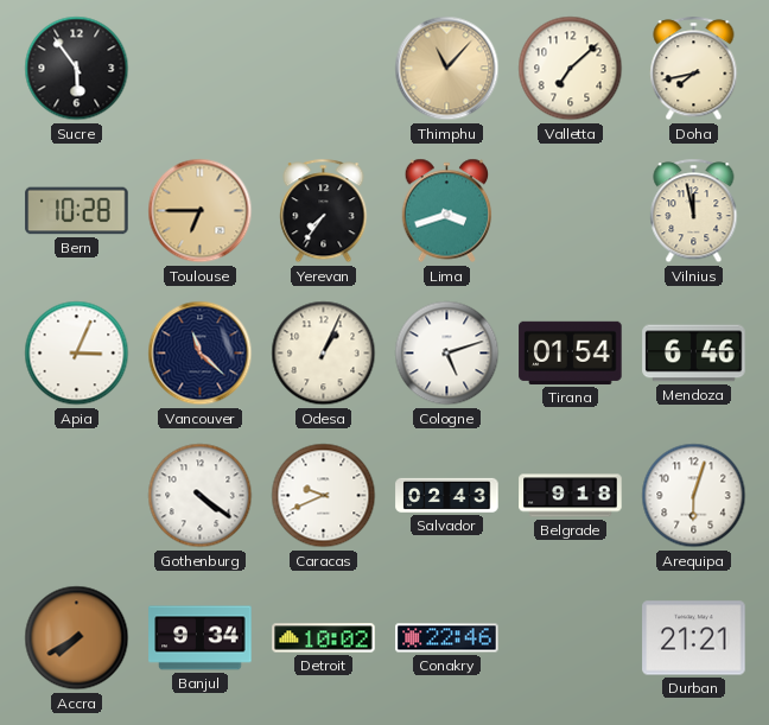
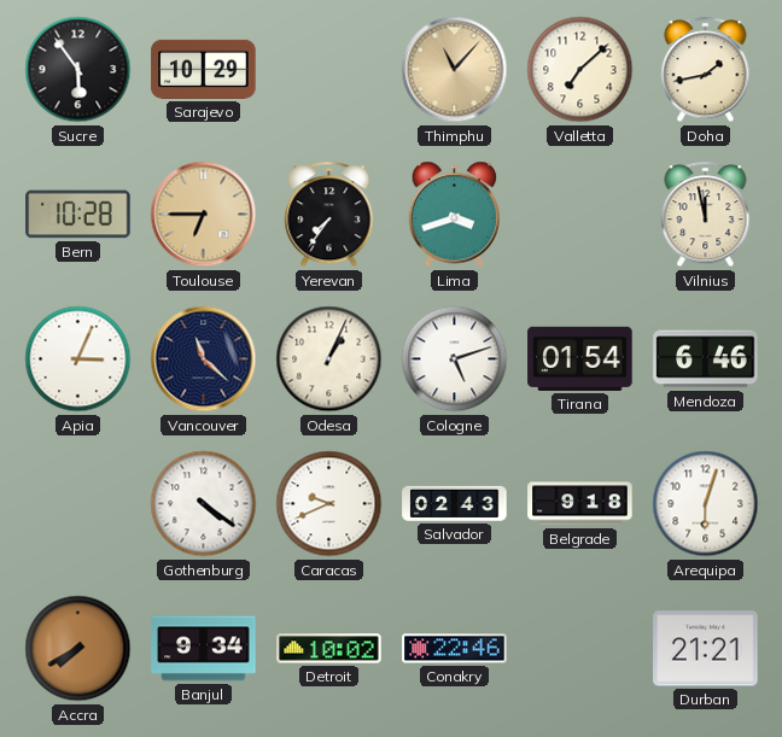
Sarajevo: none -> 10:29 (204, 69)
Doha: 7:43 -> 1:43 (706, 70)
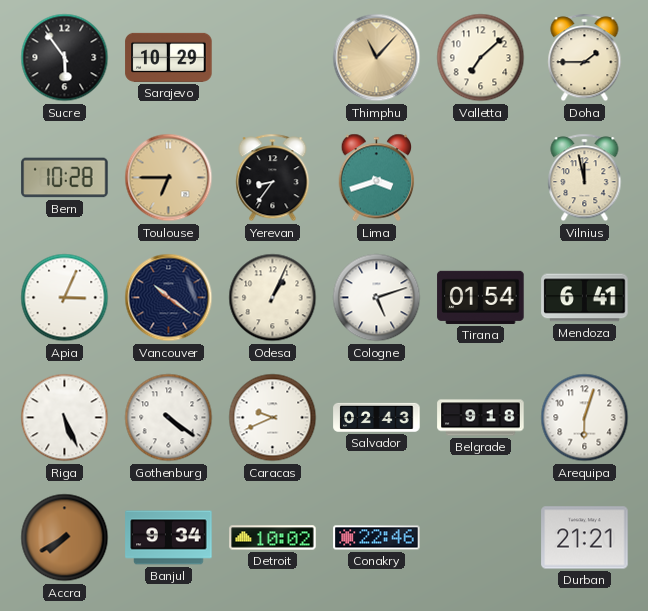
Doha: 1:43 -> 1:45 (585, 58)
Yerevan: 7:36 -> 8:36 (273, 178)
Vancouver: 11:22 -> 10:21 (169, 298)
Mendoza: 6:46 -> 6:41 (585, 298)
Riga: none -> 5:26 (65, 418)
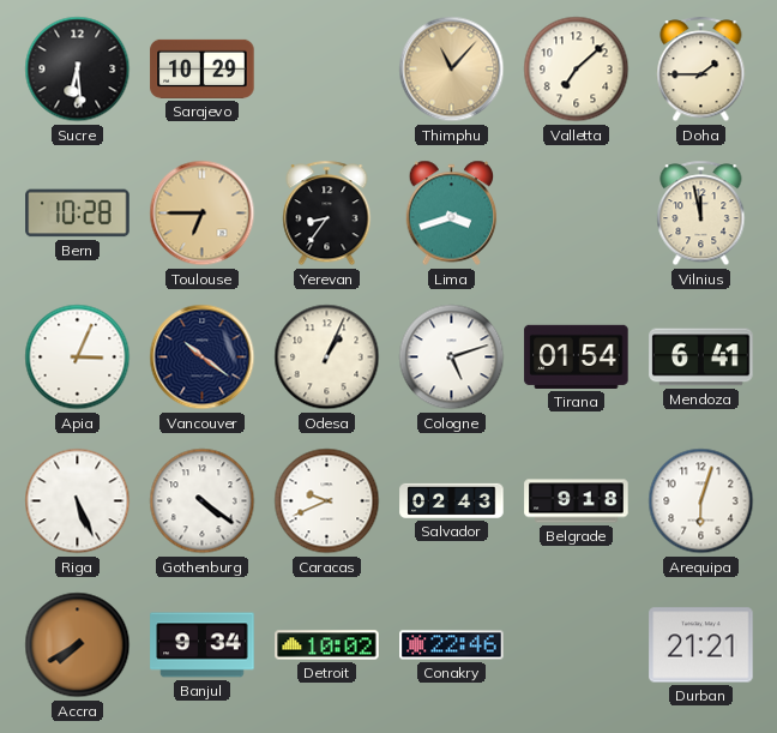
Sucre: 5:54 -> 6:29 (78, 70)
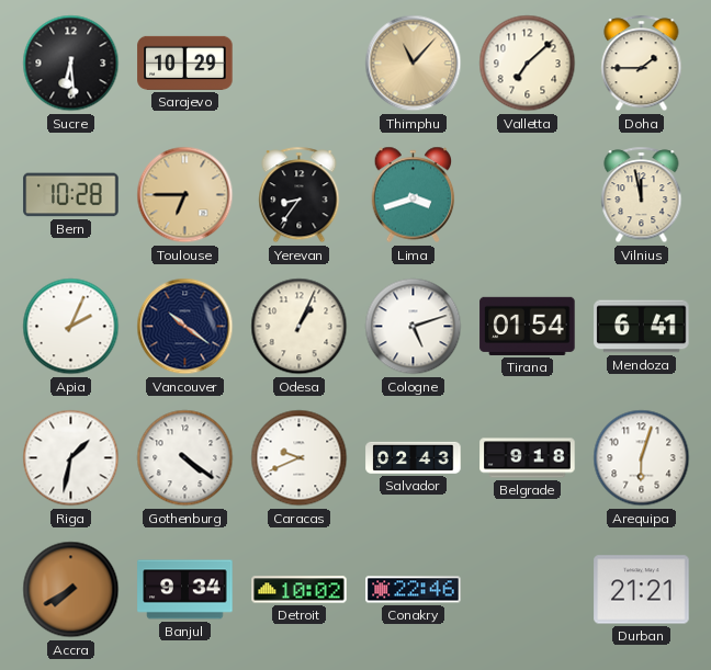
Apia: 3:04 -> 2:04 (71, 327)
Riga: 5:26 -> 1:32 (71, 458)
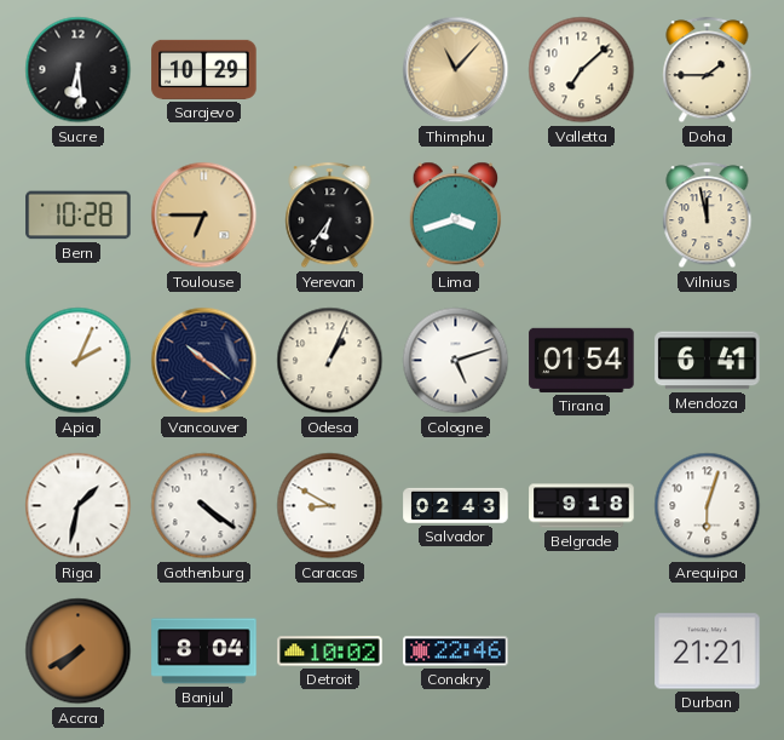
Yerevan: 8:36 -> 6:36 (330, 216)
Caracas: 9:41 -> 8:50 (330, 506)
Banjul: 9:34 -> 8:04 (204, 652)
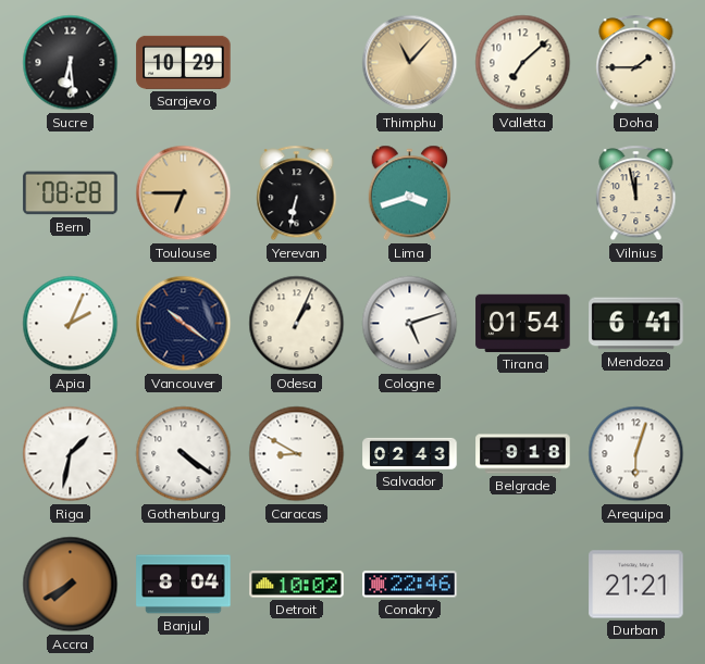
Bern: 10:28 -> 08:28 (71, 193)
Yerevan: 6:36 -> 6:32 (297, 193)
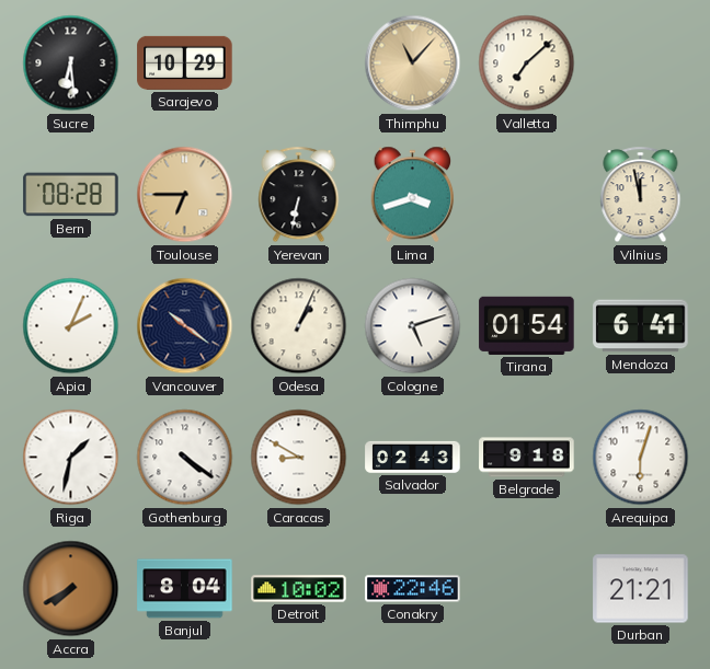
Doha: 1:45 -> none (636, 63)
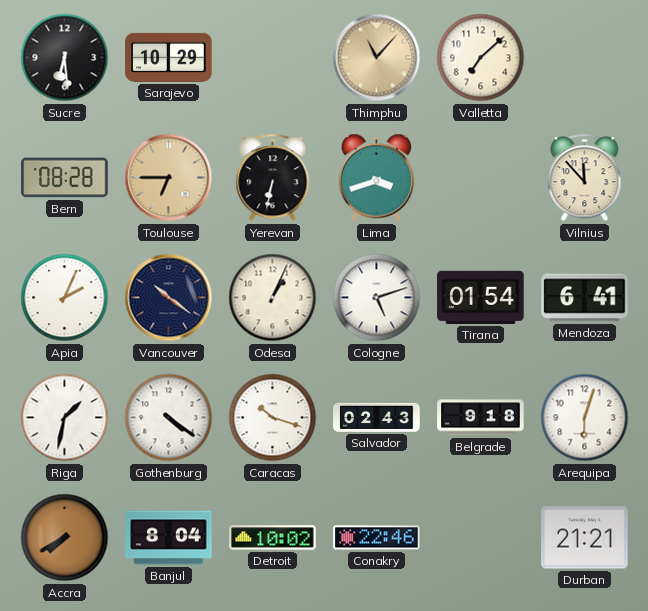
Vilnius: 11:58 -> 11:53 (585, 178)
Caracas: 8:50 -> 10:18 (273, 418)
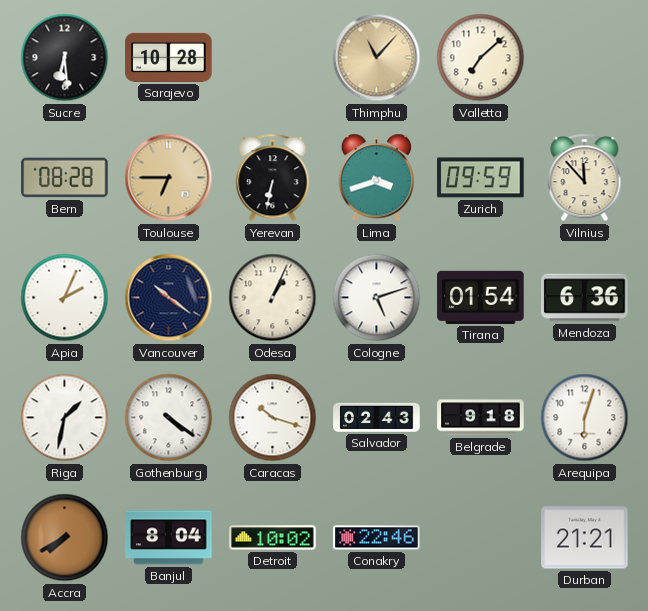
Sarajevo: 10:29 -> 10:28 (169, 57)
Zurich: none -> 09:59 (481, 178)
Mendoza: 6:41 -> 6:36 (585, 298)
